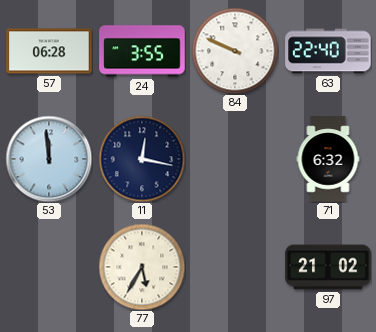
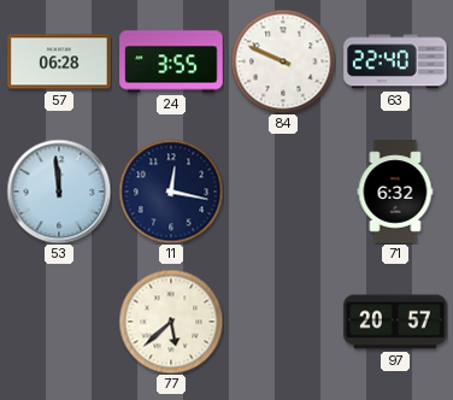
77: 5:35 -> 5:38 (171, 322)
97: 21:02 -> 20:57 (395, 322)
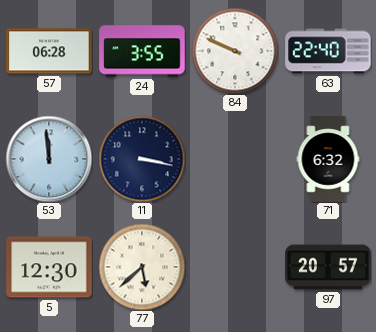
11: 12:17 -> 3:17 (142, 159)
5: none -> 12:30 (49, 267)
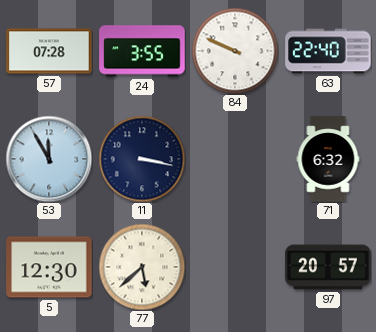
57: 06:28 -> 07:28 (49, 51)
53: 11:59 -> 11:55 (49, 159)
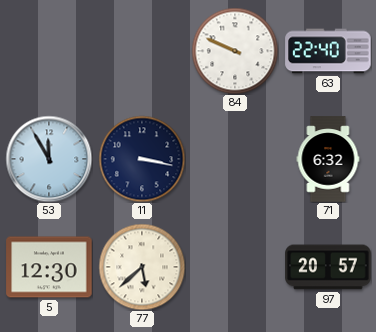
57: 07:28 -> none (49, 51)
24: 3:55 -> none (142, 51)
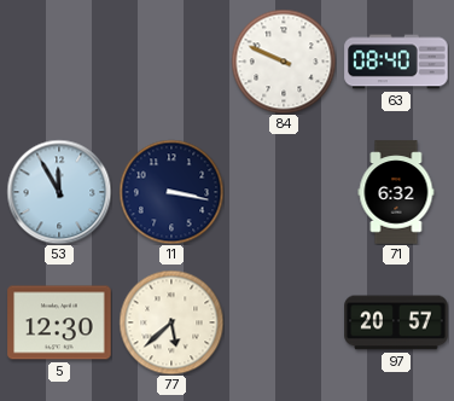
63: 22:40 -> 08:40 (396, 62)
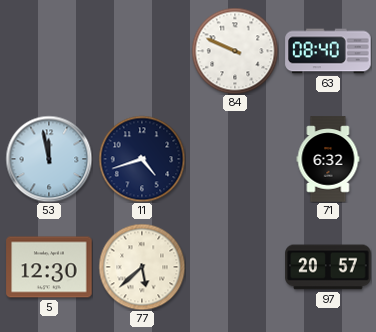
53: 11:55 -> 11:58 (49, 159)
11: 3:17 -> 4:42 (142, 159)
